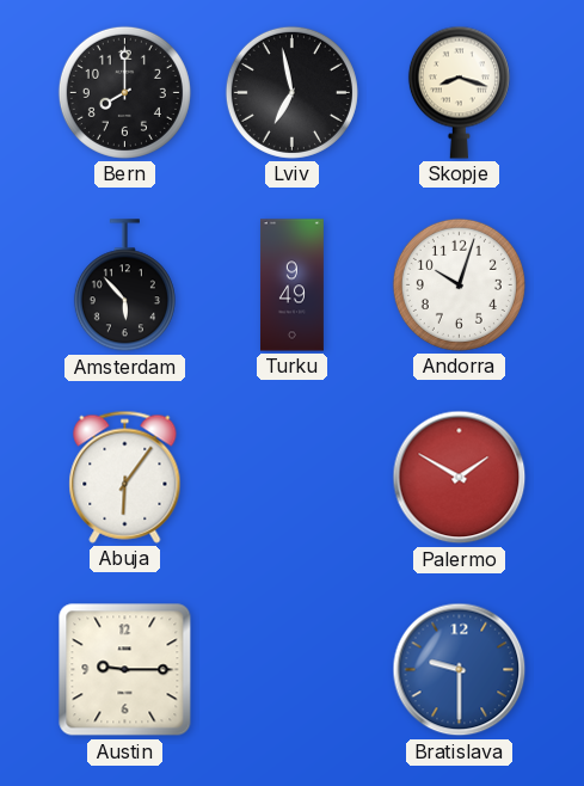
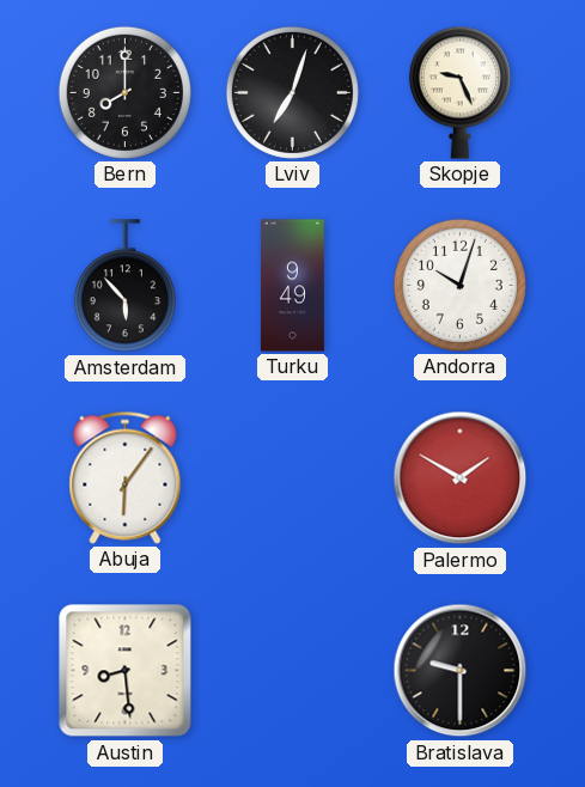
Lviv: 6:58 -> 7:03 (292, 92)
Skopje: 8:18 -> 9:26 (459, 92)
Austin: 9:15 -> 8:29 (126, 671)
Bratislava dial: blue -> black (461, 671)
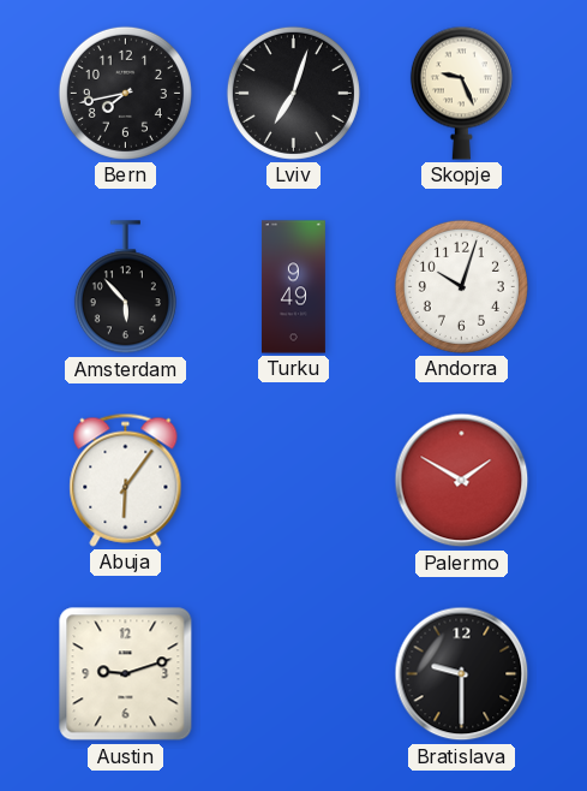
Bern: 8:00 -> 7:43 (125, 93)
Austin: 8:29 -> 9:12 (126, 674)
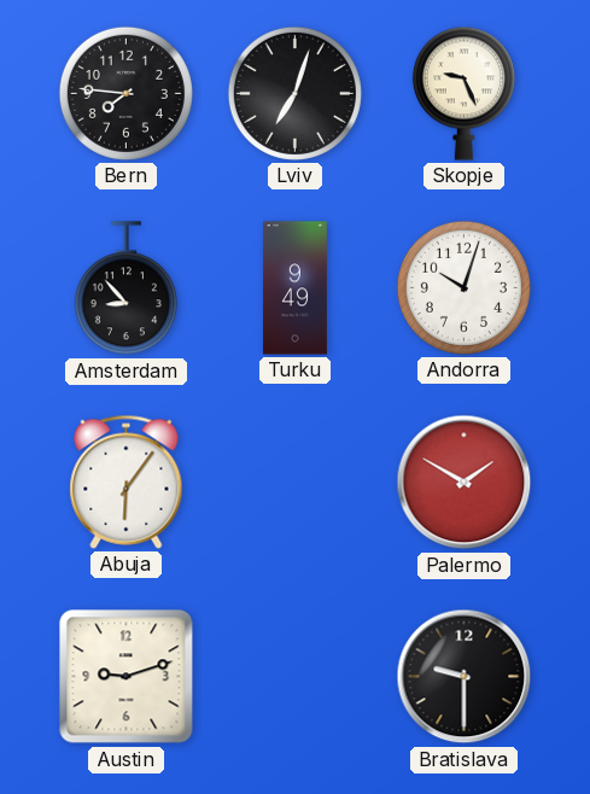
Bern: 7:43 -> 7:46 (125, 93)
Amsterdam: 5:53 -> 8:53 (125, 288)
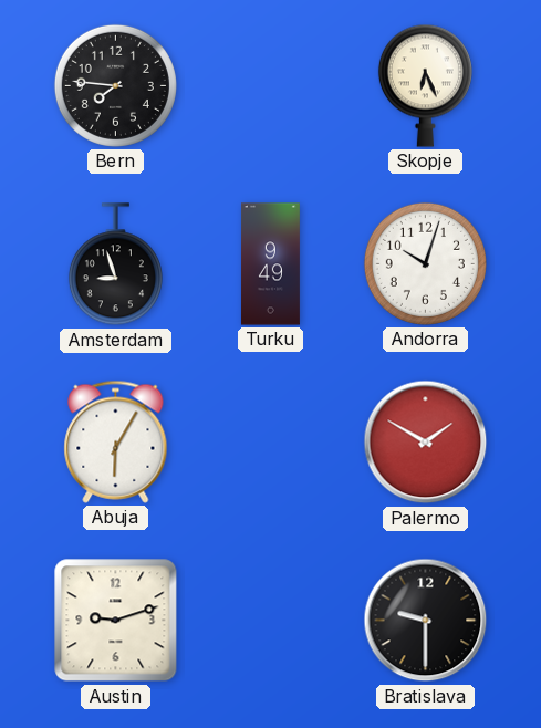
Lviv: 7:03 -> none (294, 93)
Skopje: 9:26 -> 6:26 (425, 85)
Amsterdam: 8:53 -> 8:57 (115, 264)
Abuja: 6:06 -> 6:05 (116, 441)
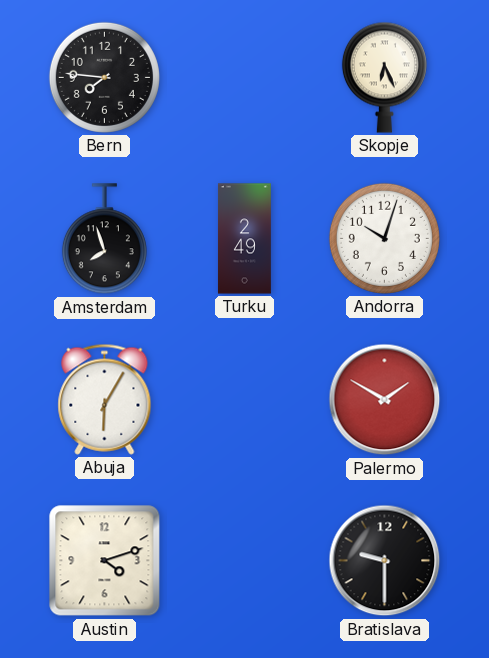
Amsterdam: 8:57 -> 7:57 (104, 239)
Turku: 9:49 -> 2:49 (244, 239)
Austin: 9:12 -> 4:12 (105, 561)
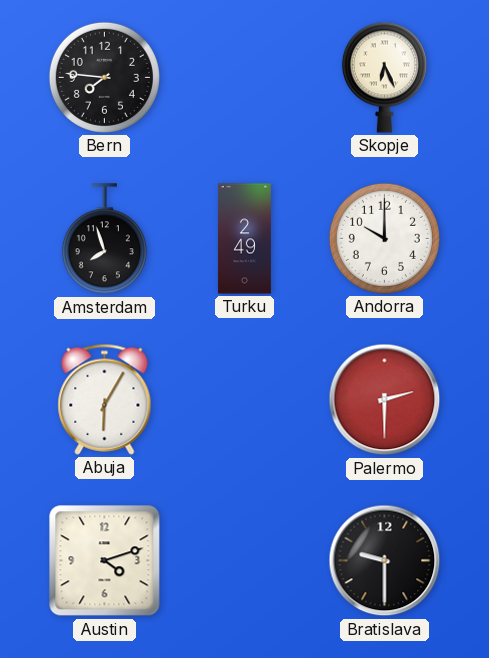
Andorra: 10:03 -> 10:00 (384, 238)
Palermo: 1:50 -> 2:30 (385, 400)
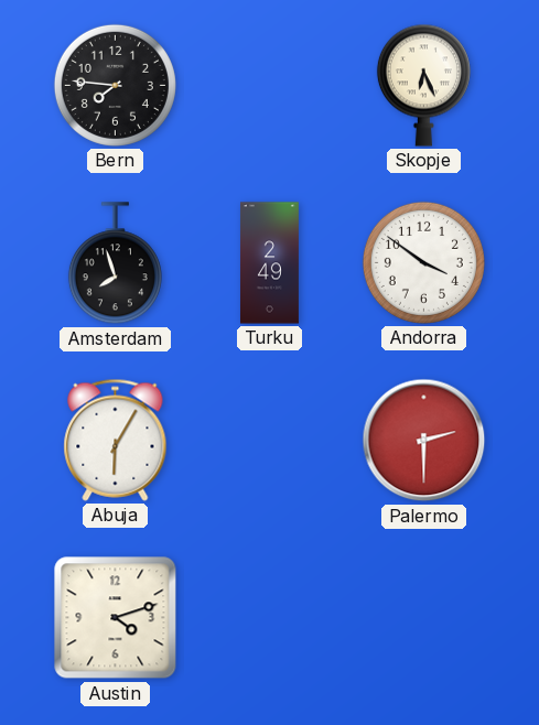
Andorra: 10:00 -> 3:51 (423, 262)
Bratislava: 9:30 -> none (385, 561)
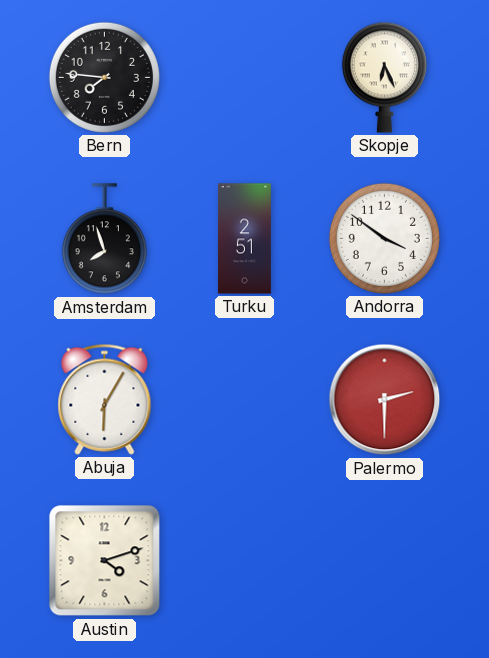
Turku: 2:49 -> 2:51 (244, 239)
